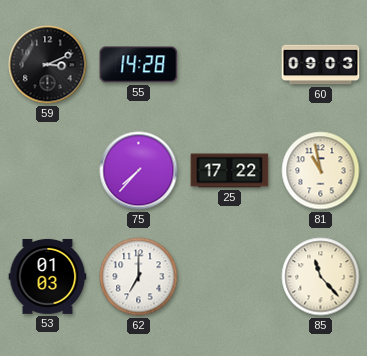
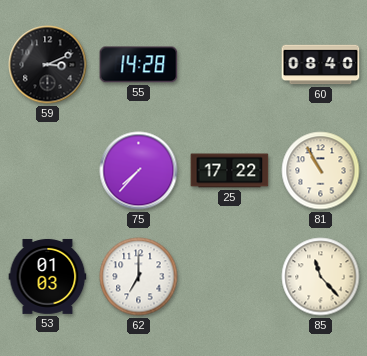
60: 09:03 -> 08:40 (321, 65)
81: 10:58 -> 10:55 (321, 171)
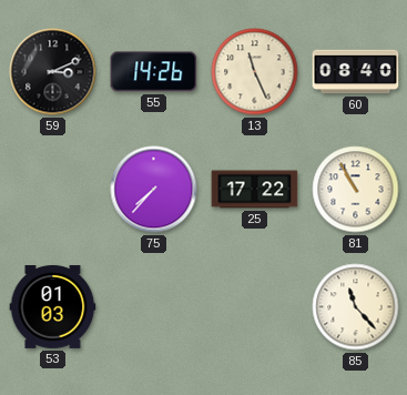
55: 14:28 -> 14:26 (154, 72)
13: none -> 11:26 (255, 72)
62: 7:00 -> none (139, 277)
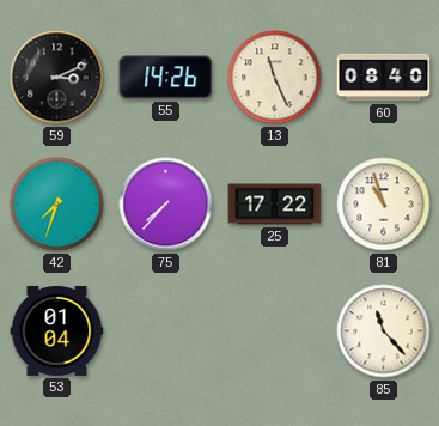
42: none -> 7:33 (57, 205)
81: 10:55 -> 10:57 (384, 205)
53: 01:03 -> 01:04 (57, 331)
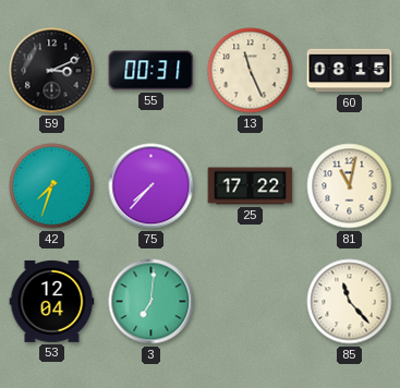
55: 14:26 -> 00:31 (151, 71)
60: 08:40 -> 08:15 (350, 71)
81: 10:57 -> 11:02 (350, 186)
53: 01:04 -> 12:04 (52, 302)
3: none -> 7:01 (151, 302)
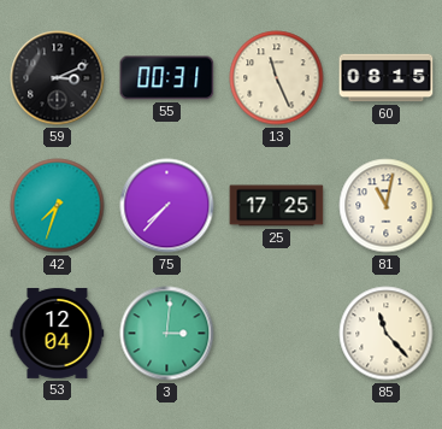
25: 17:22 -> 17:25 (277, 206)
3: 7:01 -> 3:01 (167, 334)
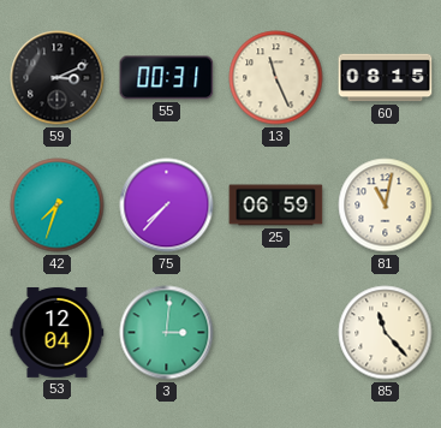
25: 17:25 -> 06:59 (276, 206)
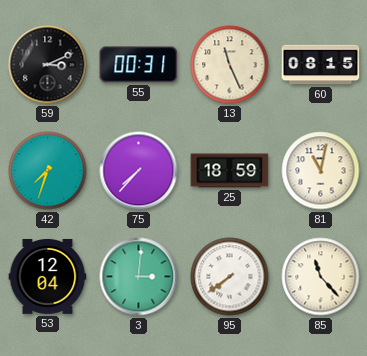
25: 06:59 -> 18:59 (230, 171)
95: none -> 7:39 (230, 277)
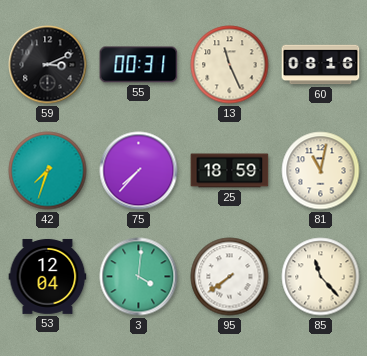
60: 08:15 -> 08:16 (321, 65)
3: 3:01 -> 4:01 (139, 277)
